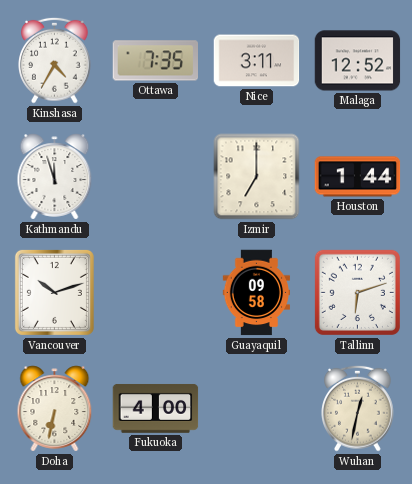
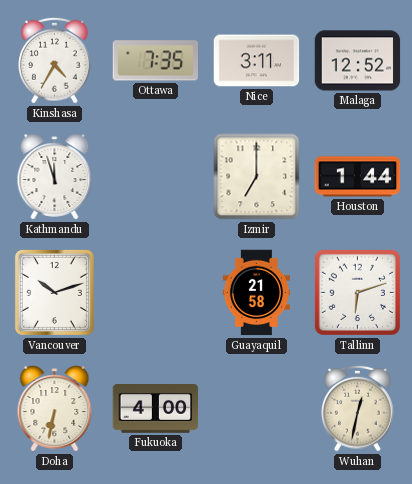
Guayaquil: 09:58 -> 21:58 (256, 293)
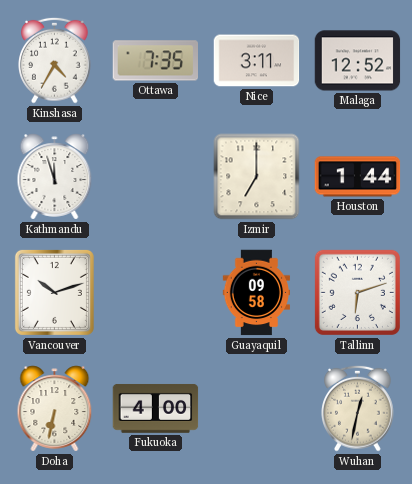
Guayaquil: 21:58 -> 09:58 (256, 293)
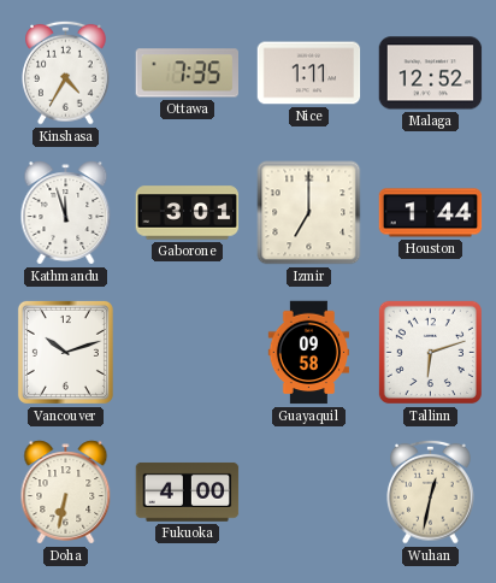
Nice: 3:11 -> 1:11 (309, 73)
Gaborone: none -> 3:01 (188, 213)
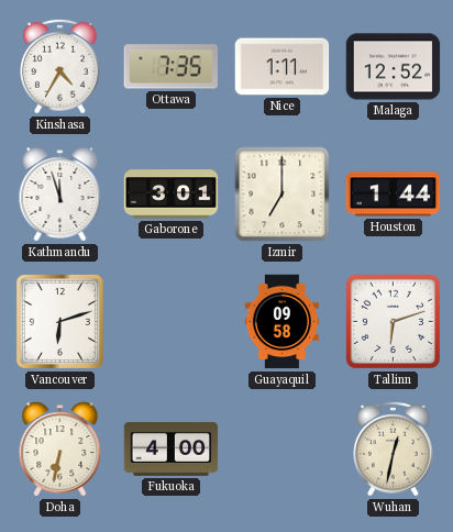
Vancouver: 10:12 -> 6:12 (59, 321)
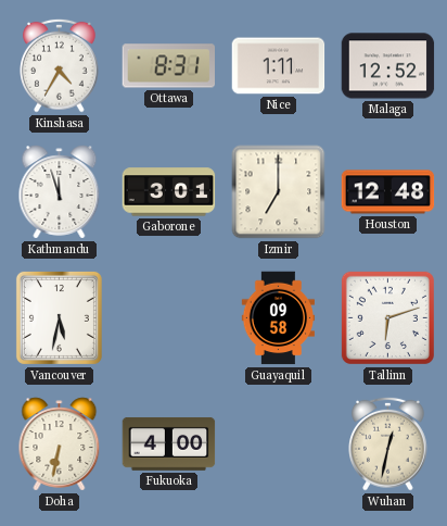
Ottawa: 7:35 -> 8:31 (168, 66)
Houston: 1:44 -> 12:48 (388, 192)
Vancouver: 6:12 -> 5:32 (59, 317)
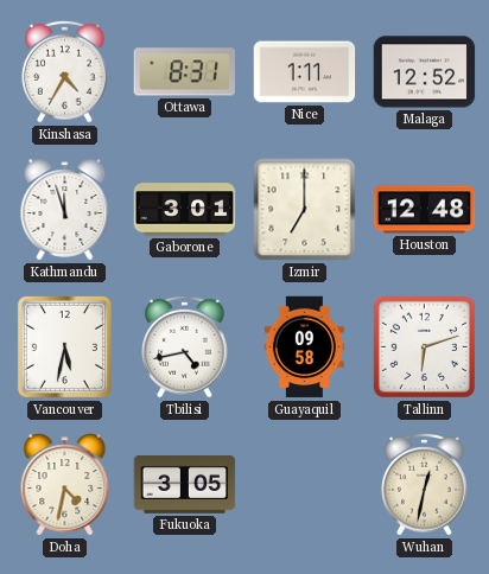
Tbilisi: none -> 4:43 (185, 346)
Doha: 6:32 -> 4:32 (65, 485)
Fukuoka: 4:00 -> 3:05 (185, 484)
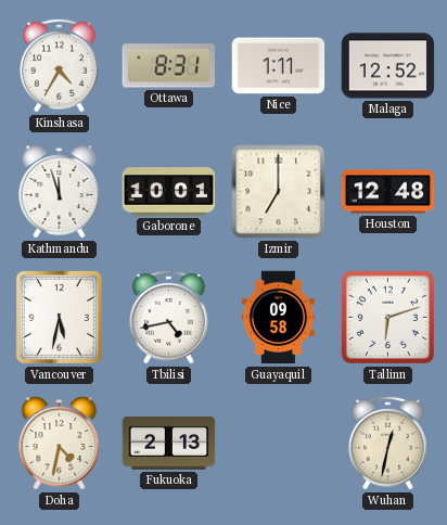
Gaborone: 3:01 -> 10:01 (169, 192)
Fukuoka: 3:05 -> 2:13 (169, 443)
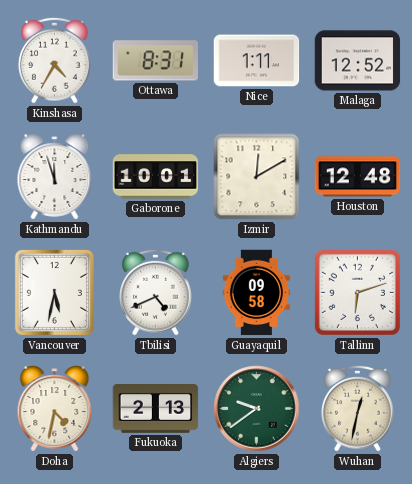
Izmir: 7:00 -> 12:10 (257, 177)
Tbilisi: 4:43 -> 4:41 (156, 292)
Algiers: none -> 9:39 (257, 409)
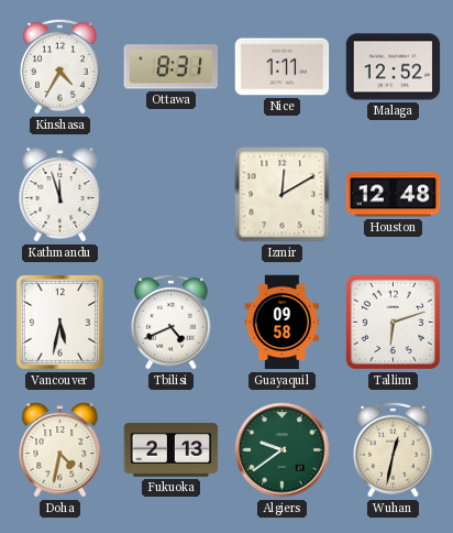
Gaborone: 10:01 -> none (156, 177)
